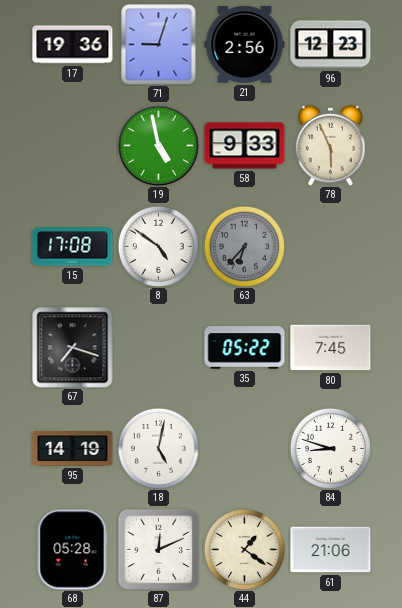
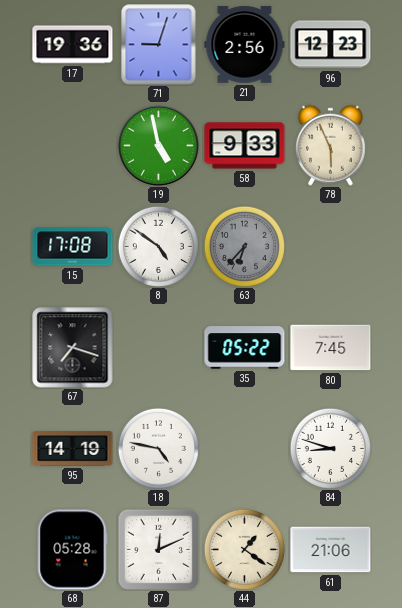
18: 5:02 -> 4:47 (158, 448)
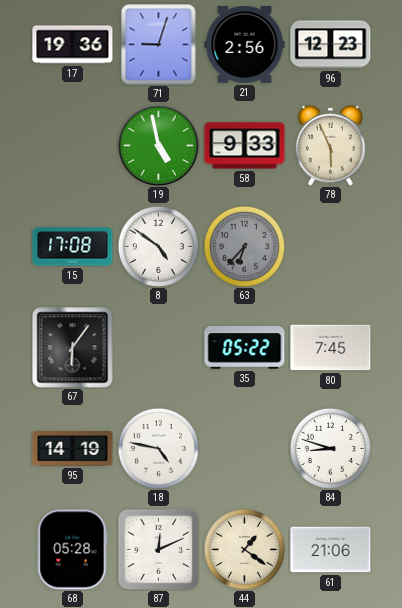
67: 7:18 -> 6:06 (73, 348)
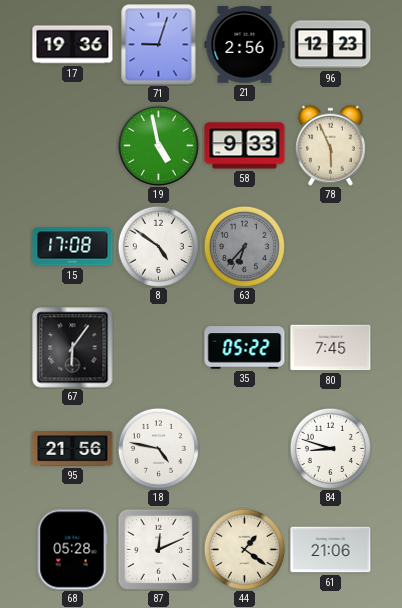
95: 14:19 -> 21:56 (73, 449)
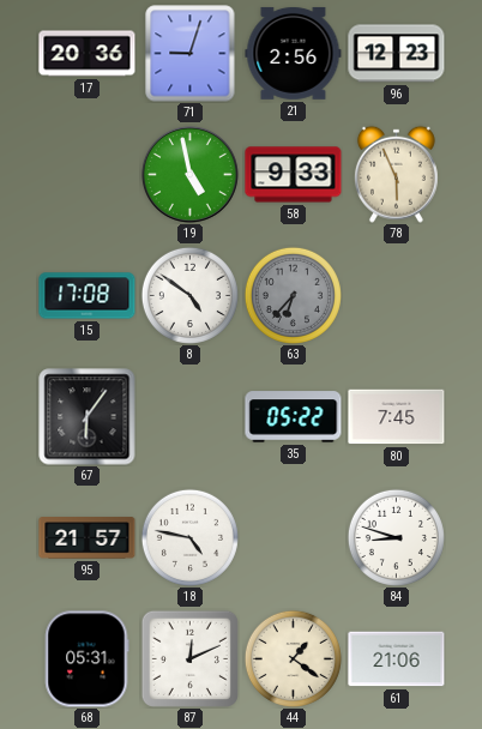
17: 19:36 -> 20:36 (88, 54)
95: 21:56 -> 21:57 (88, 538)
68: 05:28 -> 05:31 (86, 659)
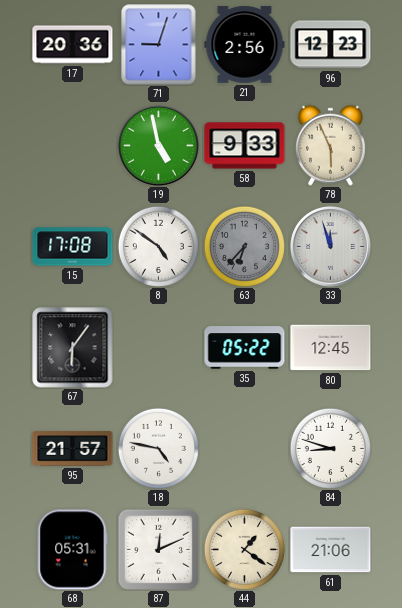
33: none -> 11:57 (330, 246)
80: 7:45 -> 12:45 (331, 348)
